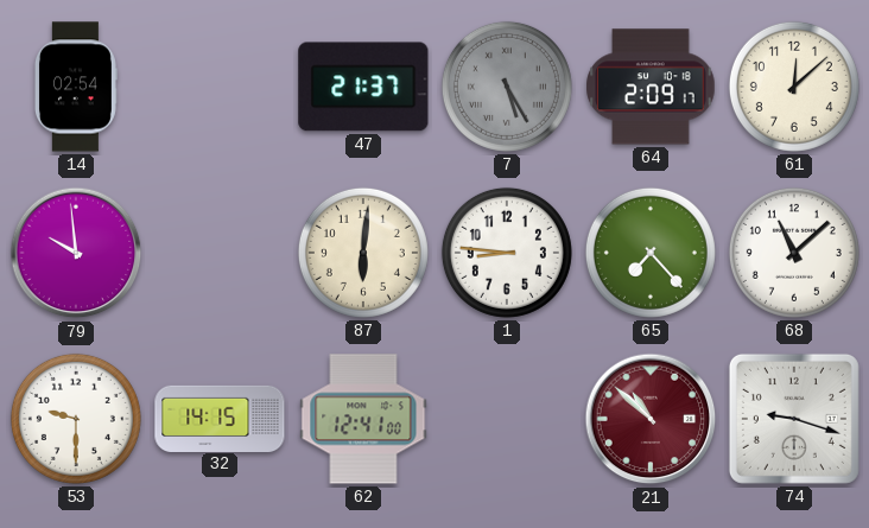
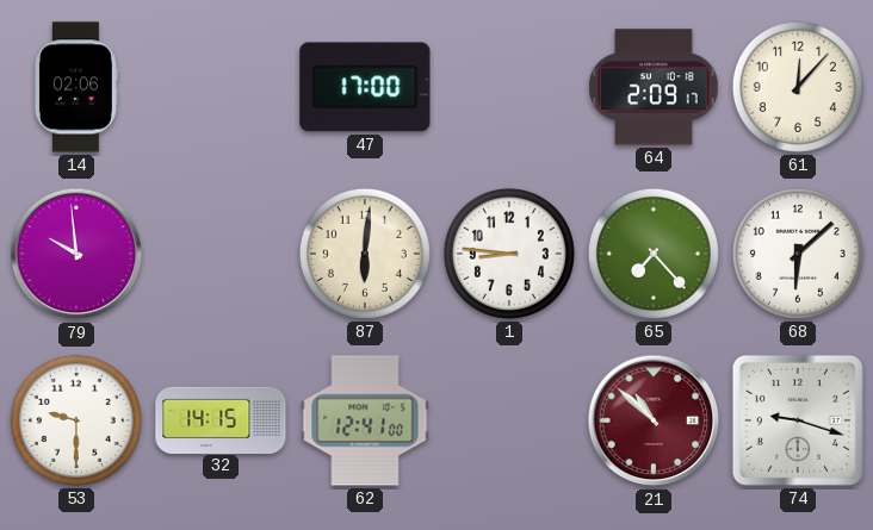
14: 02:54 -> 02:06 (75, 87)
47: 21:37 -> 17:00 (365, 87)
7: 5:25 -> none (507, 87)
61: 12:08 -> 12:07 (798, 87)
68: 11:08 -> 6:08 (798, 254)
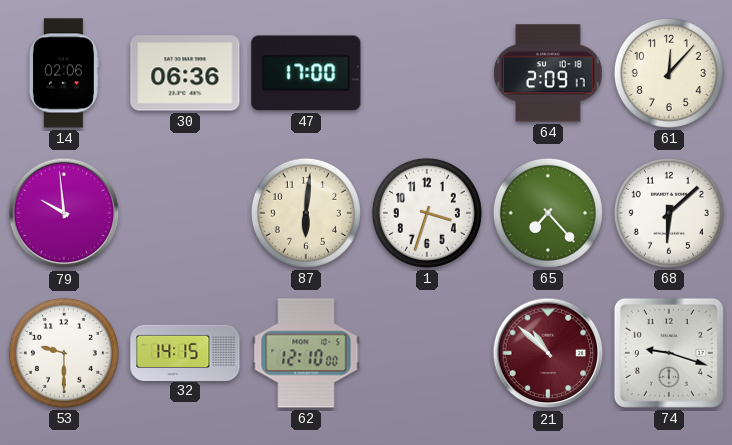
30: none -> 06:36 (185, 73)
1: 8:46 -> 3:33 (427, 213)
62: 12:41 -> 12:10 (306, 353)
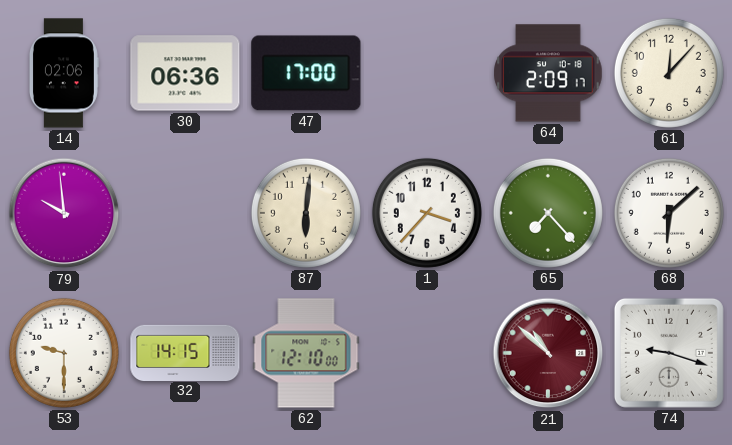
1: 3:33 -> 3:37 (427, 213)
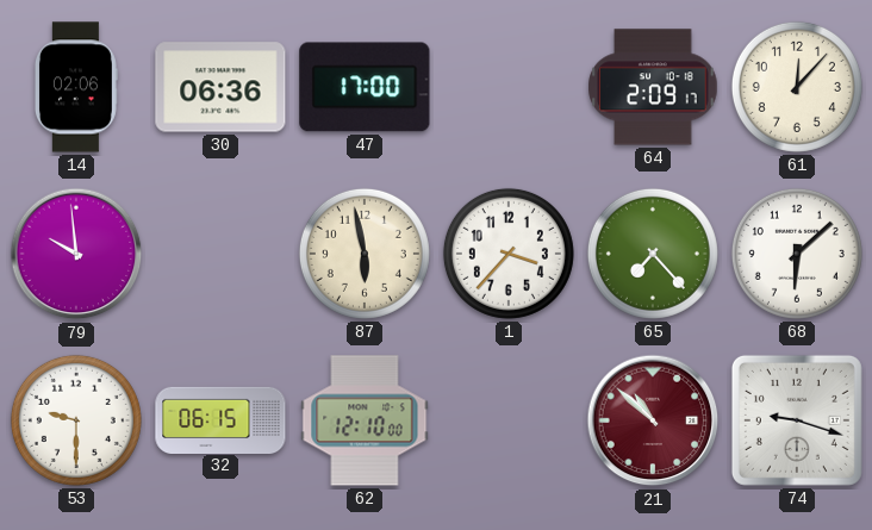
87: 6:01 -> 5:58 (365, 254)
32: 14:15 -> 06:15 (220, 419)
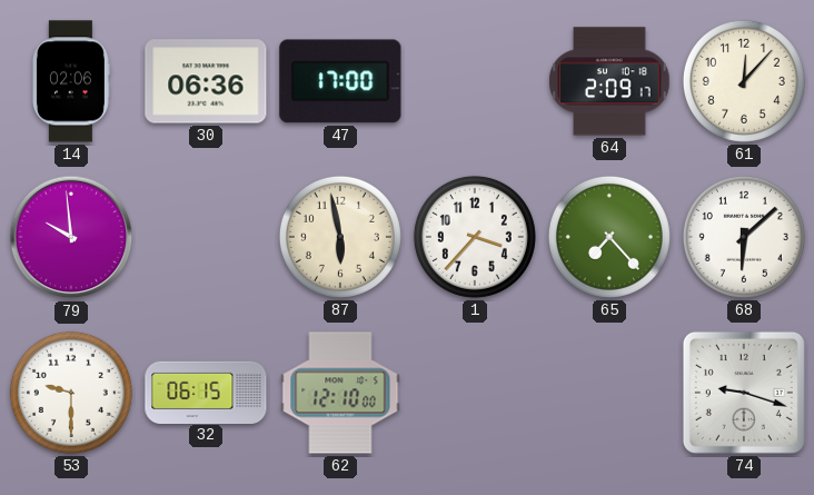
21: 10:52 -> none (653, 420)
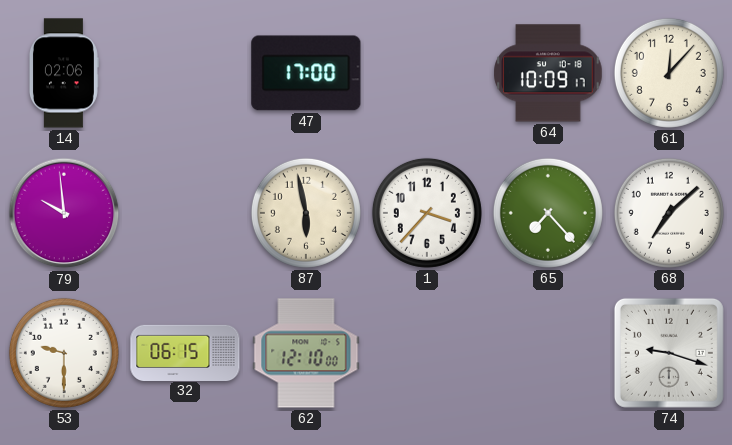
30: 06:36 -> none (206, 81)
64: 2:09 -> 10:09 (548, 73)
68: 6:08 -> 7:08 (669, 213)
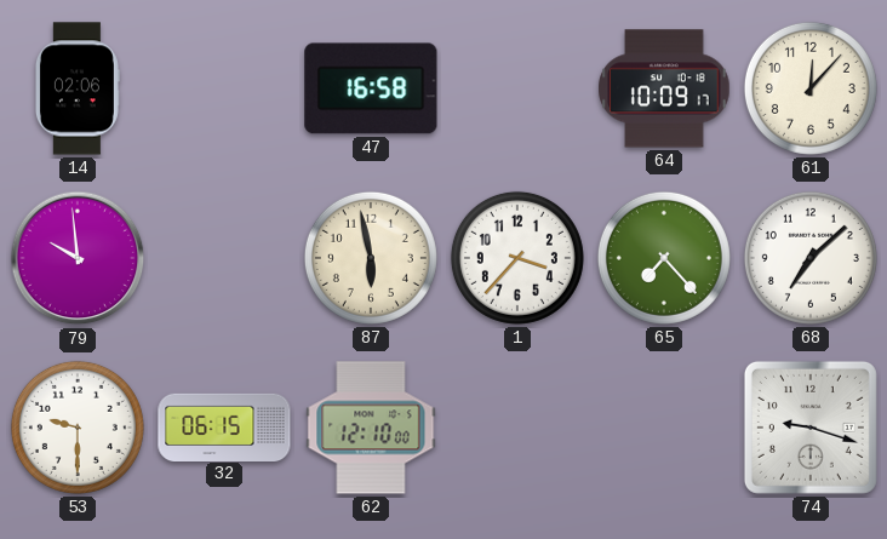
47: 17:00 -> 16:58 (371, 88)
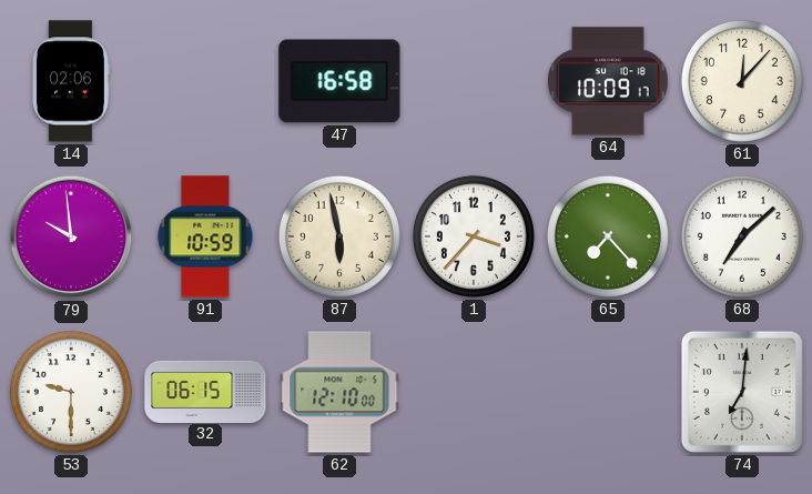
91: none -> 10:59 (205, 236)
74: 9:18 -> 7:01 (742, 392)
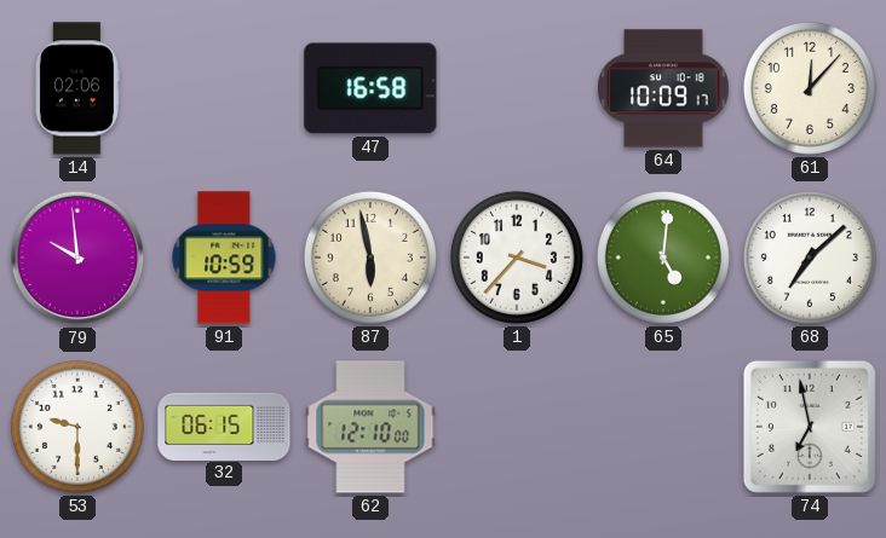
65: 7:23 -> 5:01 (663, 258)
74: 7:01 -> 6:58 (810, 427)
